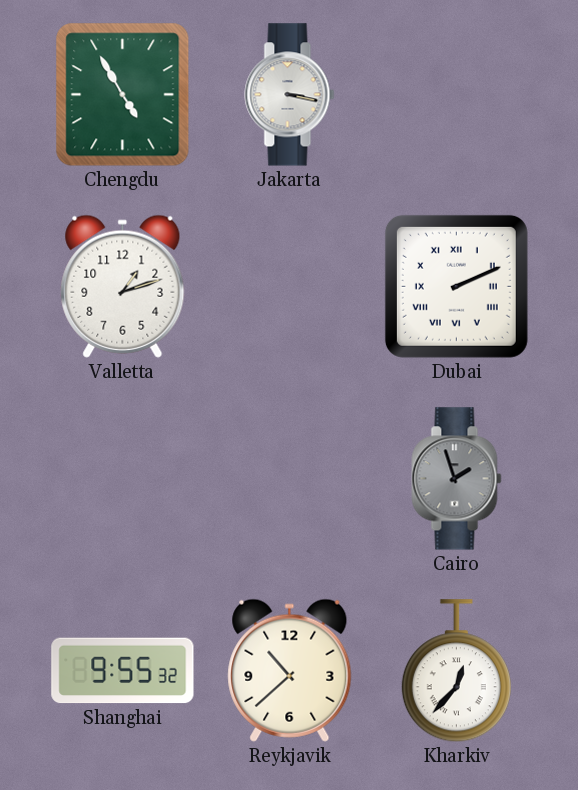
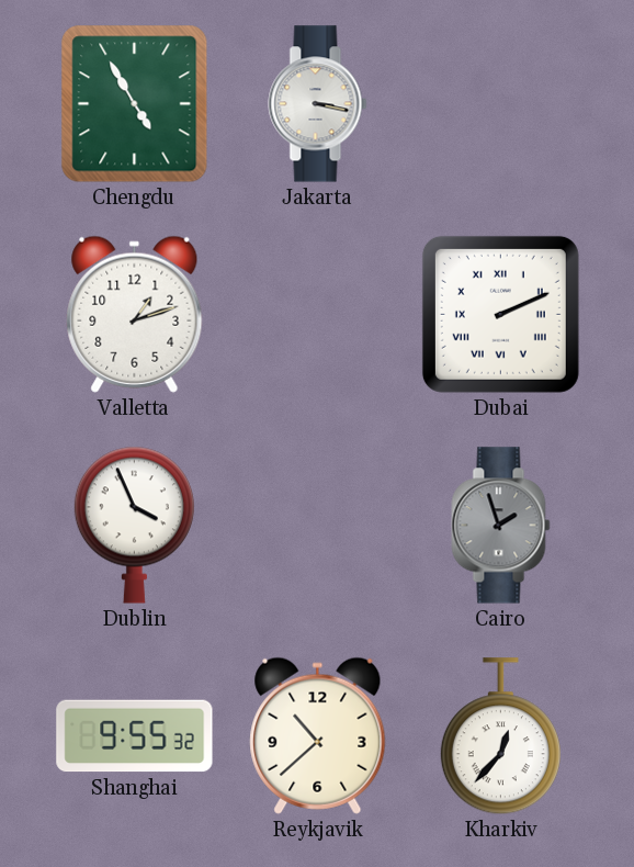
Dublin: none -> 3:56 (134, 525)
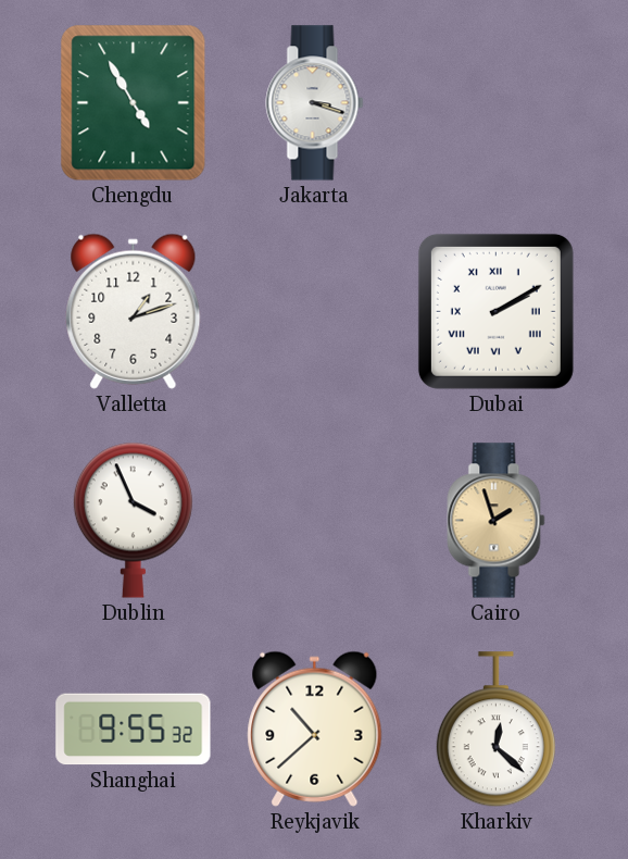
Jakarta: 3:17 -> 3:18 (315, 103)
Dubai: 2:11 -> 2:10 (495, 311)
Cairo dial: grey -> champagne (497, 521)
Kharkiv: 12:37 -> 12:22 (495, 730)
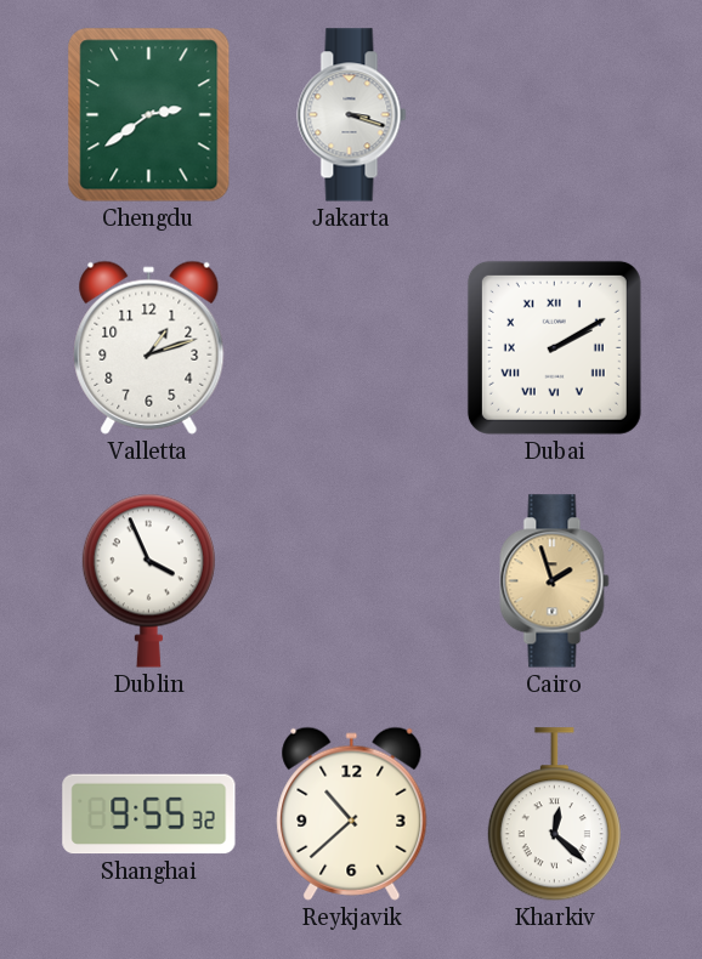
Chengdu: 4:55 -> 2:39 (149, 115)
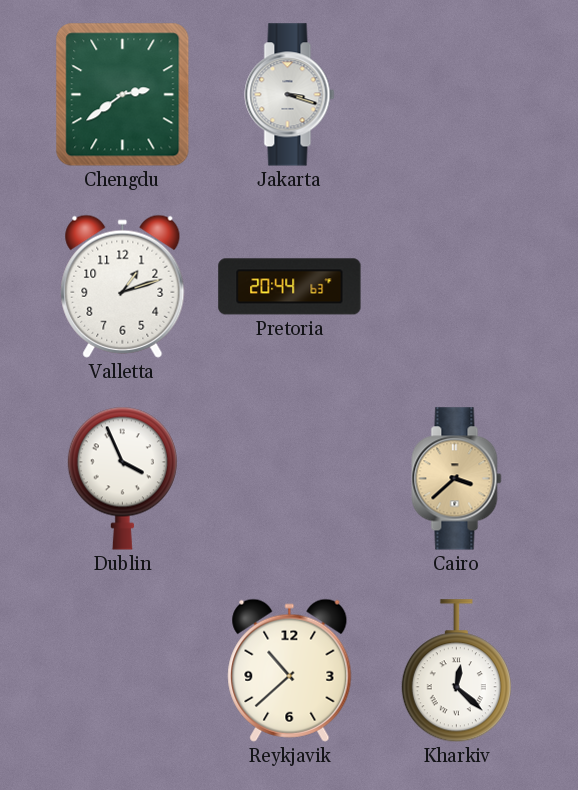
Pretoria: none -> 20:44 (290, 287)
Dubai: 2:10 -> none (554, 347)
Cairo: 1:57 -> 3:38 (457, 479)
Shanghai: 9:55 -> none (149, 815)
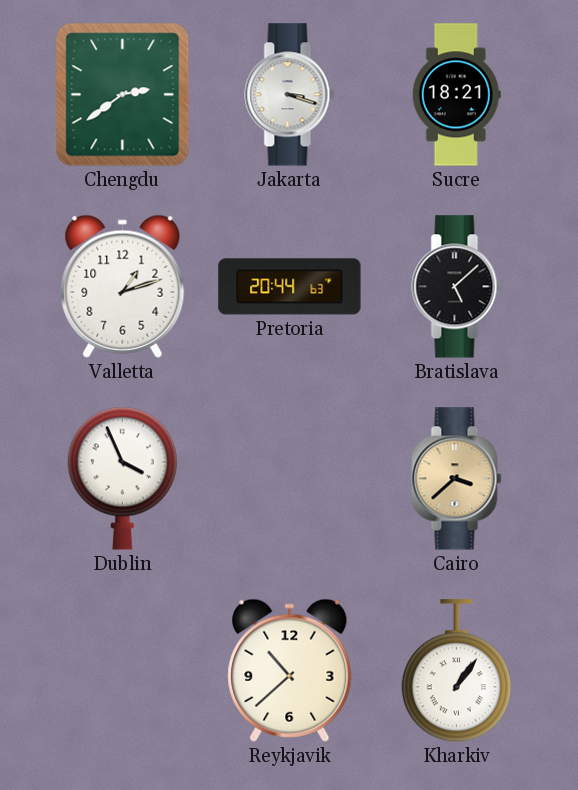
Sucre: none -> 18:21 (456, 95)
Bratislava: none -> 5:08 (457, 287)
Kharkiv: 12:22 -> 1:06 (456, 671)
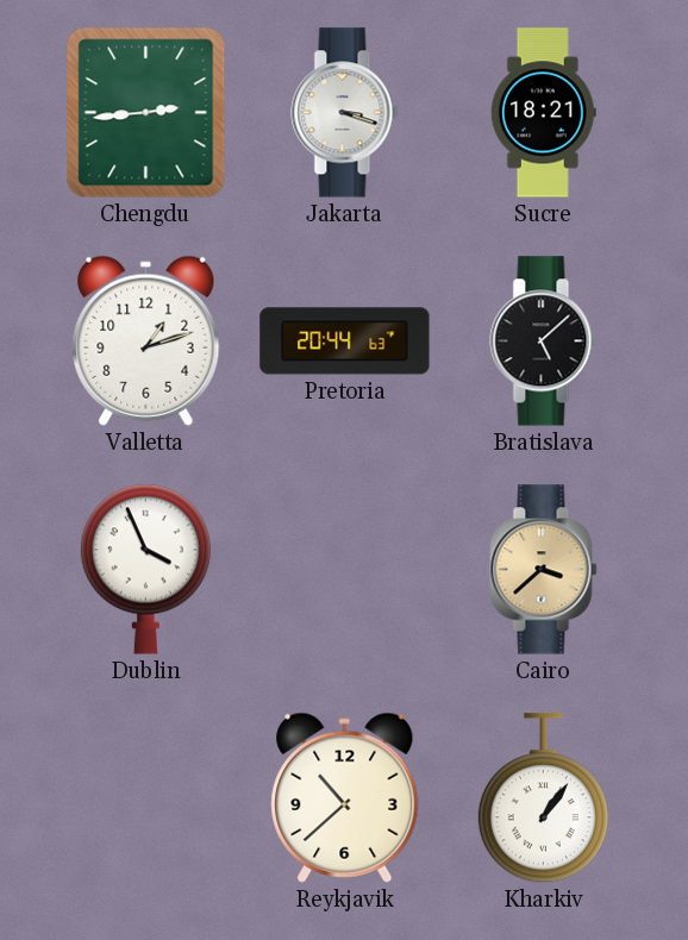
Chengdu: 2:39 -> 2:44 (146, 113)
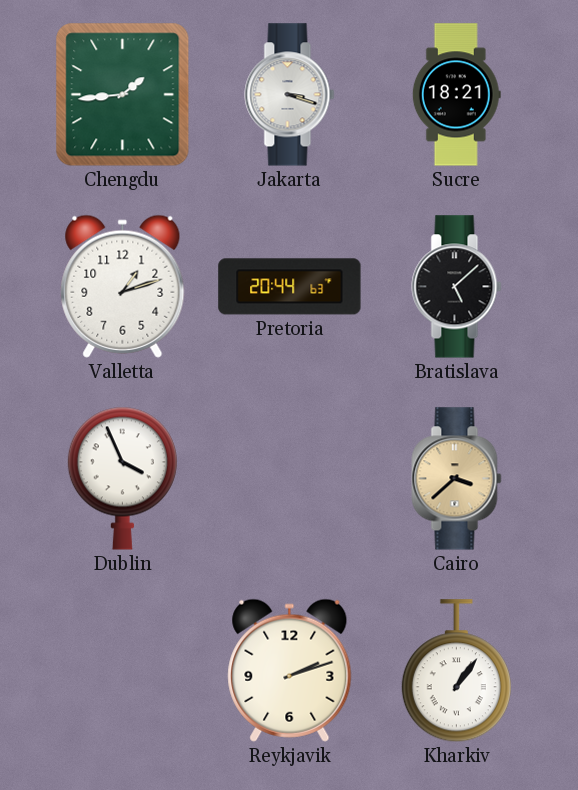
Chengdu: 2:44 -> 1:44 (123, 95)
Reykjavik: 10:38 -> 2:12 (290, 670)
